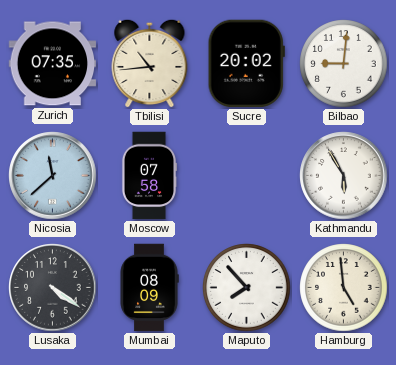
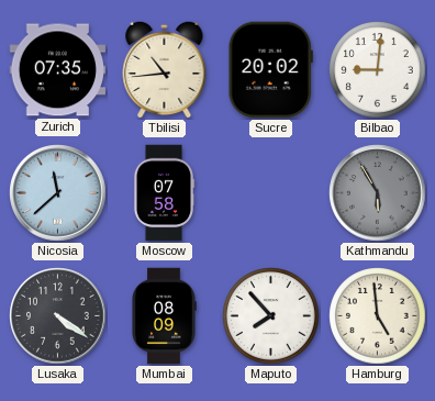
Kathmandu dial: white -> grey (378, 193)
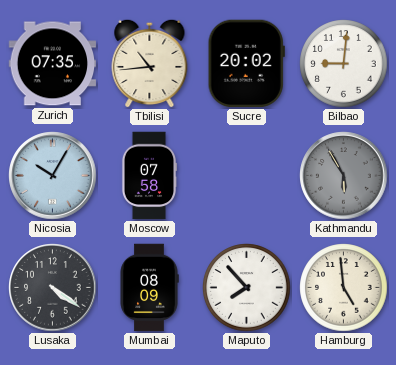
Nicosia: 11:38 -> 10:05 (53, 176)
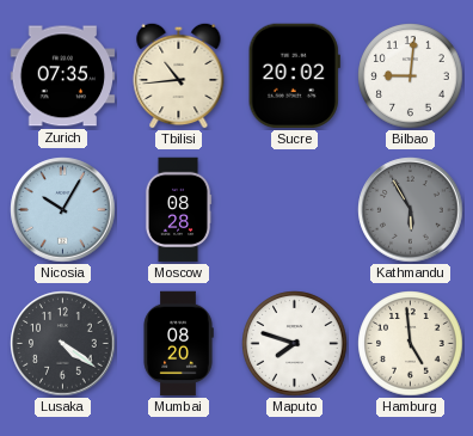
Moscow: 07:58 -> 08:28 (178, 210)
Mumbai: 08:09 -> 08:20 (178, 344)
Maputo: 7:53 -> 7:48 (295, 344)
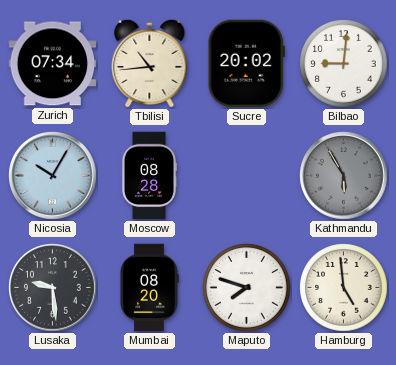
Zurich: 07:35 -> 07:34 (53, 64)
Lusaka: 4:21 -> 9:29 (53, 288)
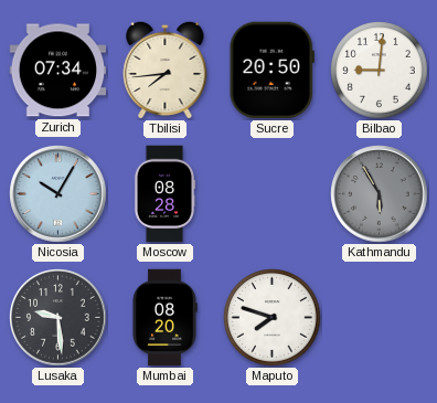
Tbilisi: 10:44 -> 7:44 (166, 70)
Sucre: 20:02 -> 20:50 (271, 71)
Hamburg: 4:59 -> none (344, 288)
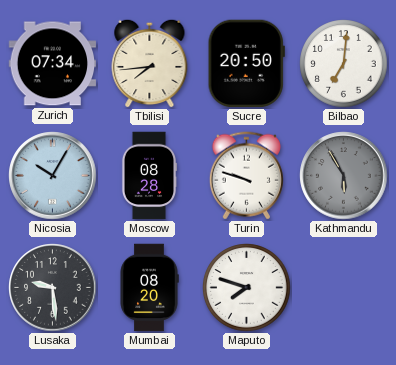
Bilbao: 9:01 -> 7:01 (344, 64)
Turin: none -> 9:48 (246, 176)
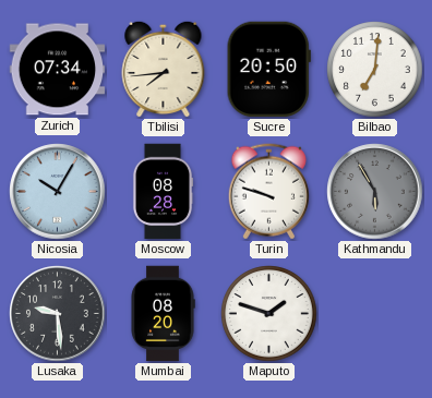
Maputo: 7:48 -> 1:48 (269, 314)
